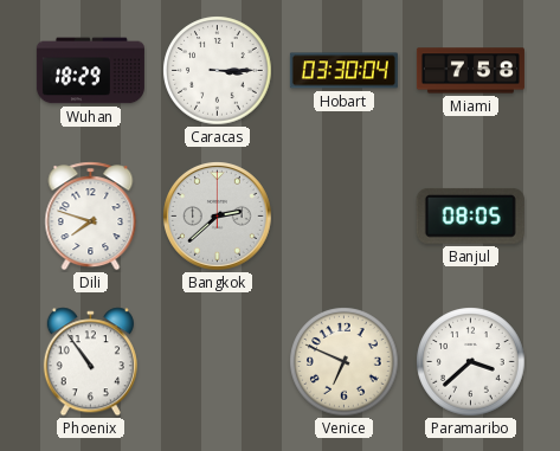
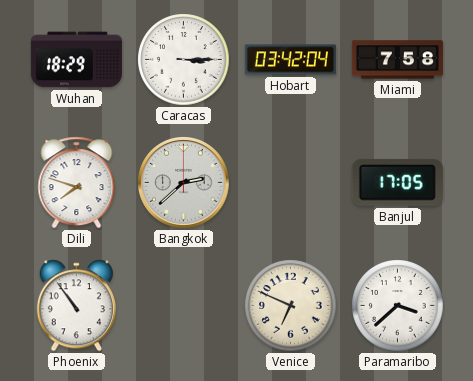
Hobart: 03:30 -> 03:42 (290, 60)
Banjul: 08:05 -> 17:05 (397, 182)
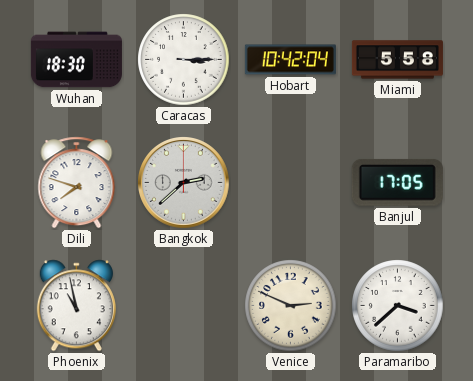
Wuhan: 18:29 -> 18:30 (76, 60)
Hobart: 03:42 -> 10:42 (290, 60)
Miami: 7:58 -> 5:58 (397, 60)
Phoenix: 10:54 -> 10:58 (76, 306)
Venice: 6:49 -> 2:49 (291, 306)
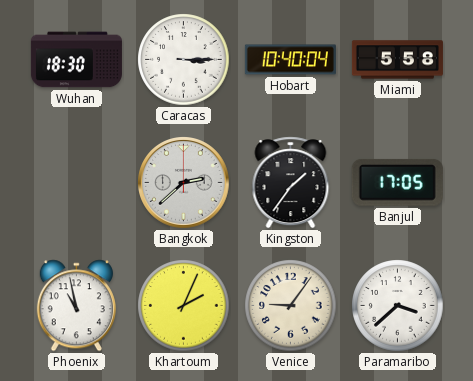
Hobart: 10:42 -> 10:40 (290, 60)
Dili: 7:48 -> none (77, 183)
Kingston: none -> 1:36 (291, 183)
Khartoum: none -> 2:04 (184, 306)
Venice: 2:49 -> 9:06 (291, 306)
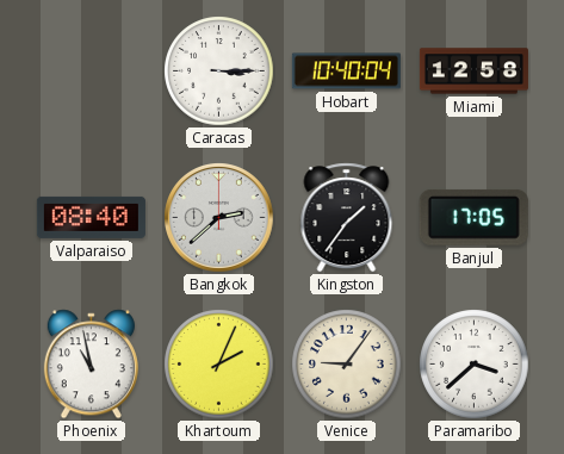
Wuhan: 18:30 -> none (76, 60)
Miami: 5:58 -> 12:58 (473, 71)
Valparaiso: none -> 08:40 (91, 217)
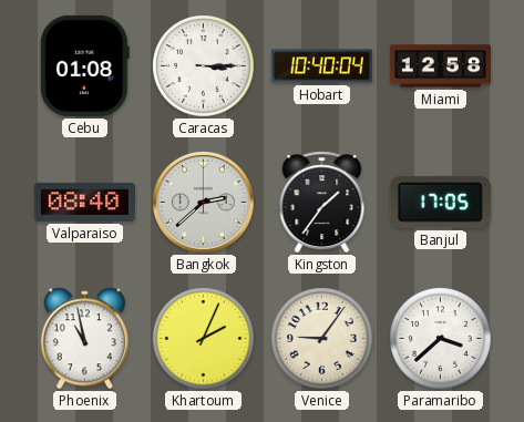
Cebu: none -> 01:08 (85, 65)
